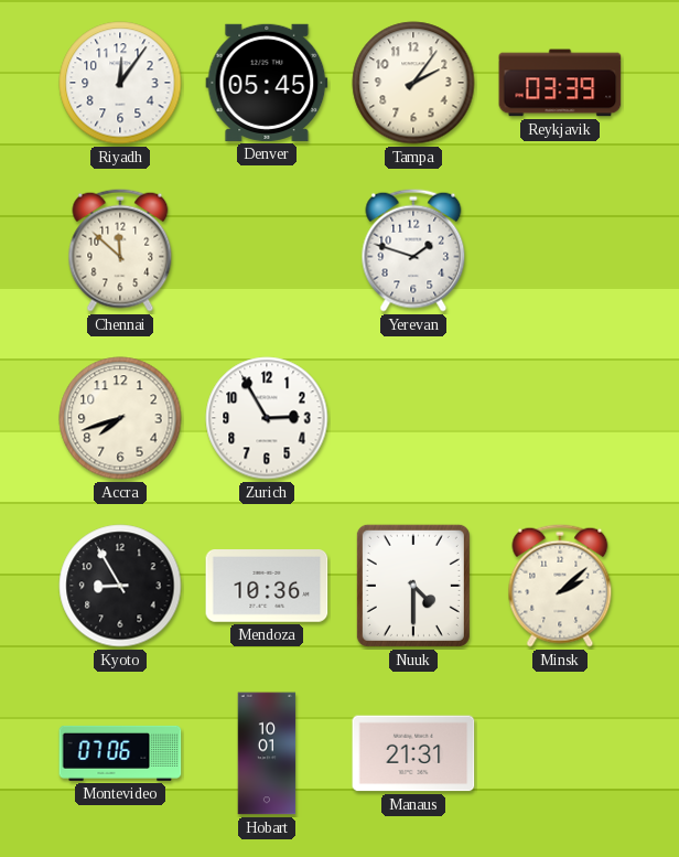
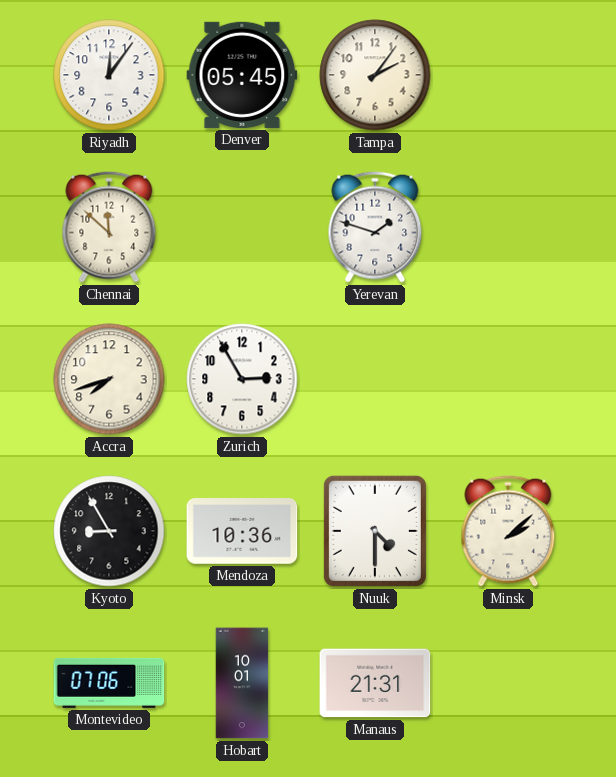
Reykjavik: 03:39 -> none (560, 83)
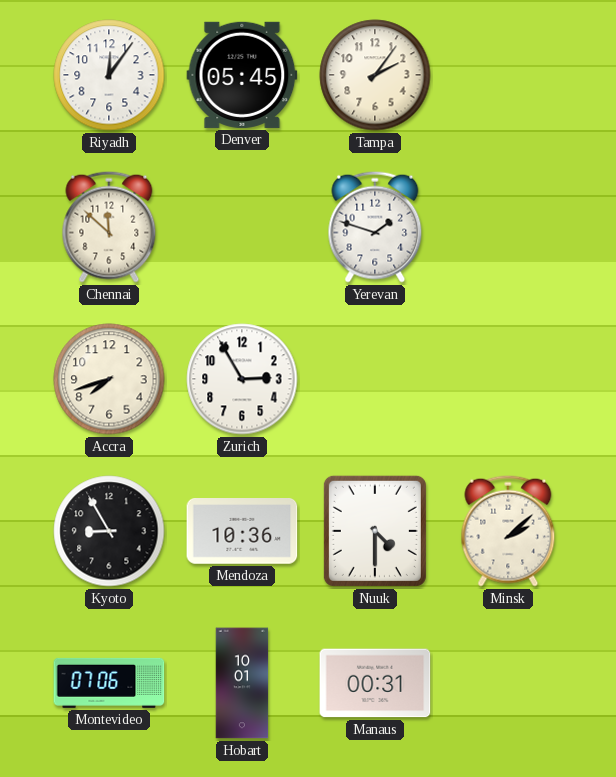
Manaus: 21:31 -> 00:31 (375, 683)
